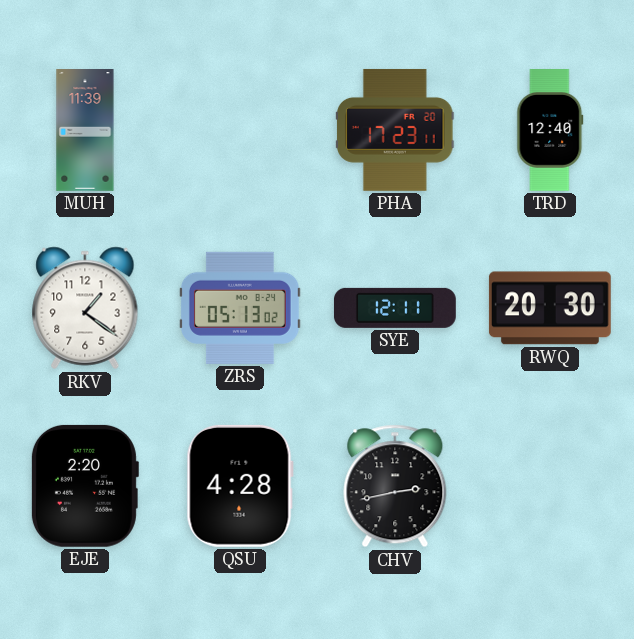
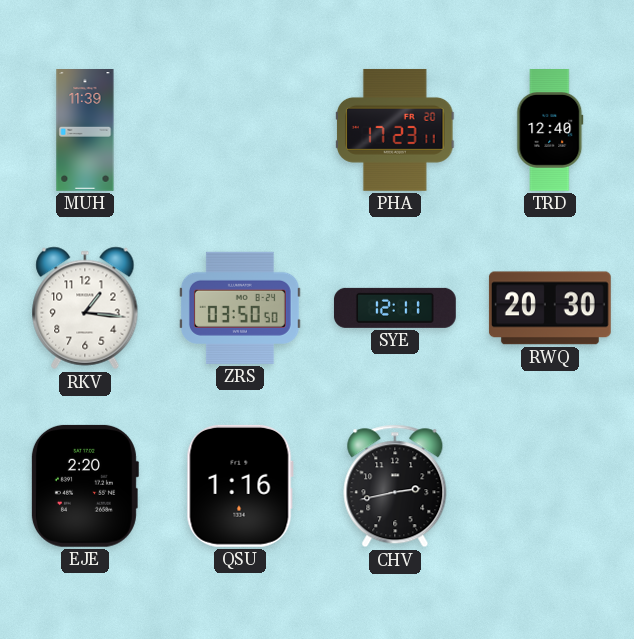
RKV: 1:21 -> 1:16 (85, 308)
ZRS: 05:13 -> 03:50 (240, 308)
QSU: 4:28 -> 1:16 (240, 486)
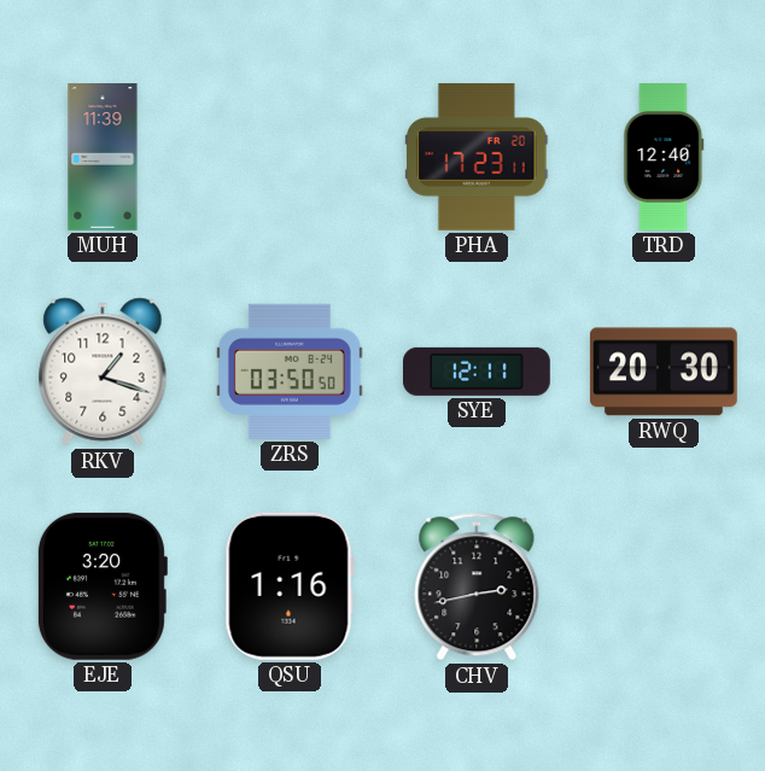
RKV: 1:16 -> 1:18 (103, 372)
EJE: 2:20 -> 3:20 (101, 586)
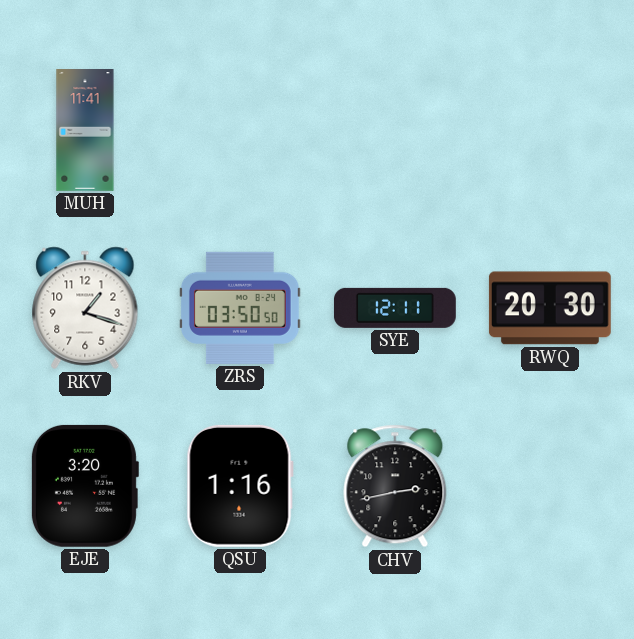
MUH: 11:39 -> 11:41 (85, 131)
PHA: 17:23 -> none (477, 157)
TRD: 12:40 -> none (664, 158)
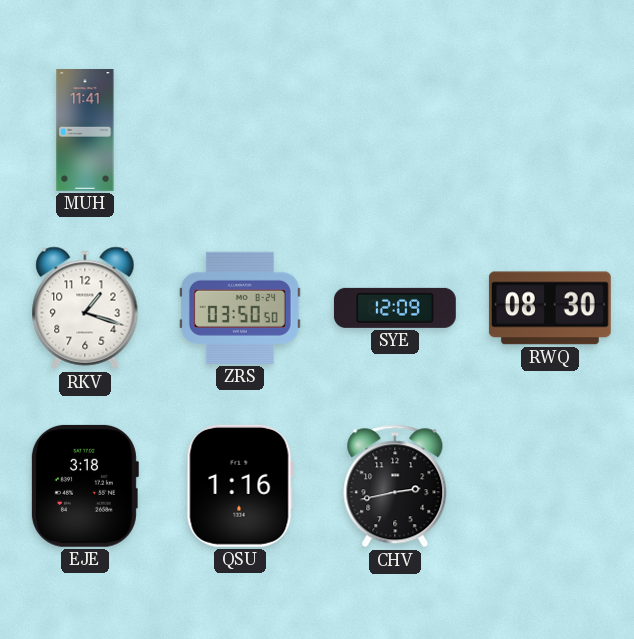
SYE: 12:11 -> 12:09 (395, 308)
RWQ: 20:30 -> 08:30 (550, 308)
EJE: 3:20 -> 3:18 (84, 486)
